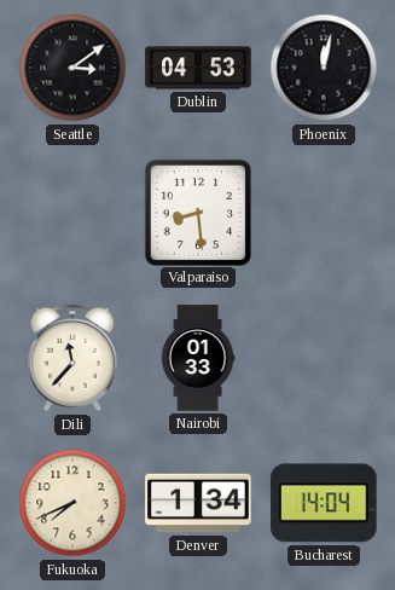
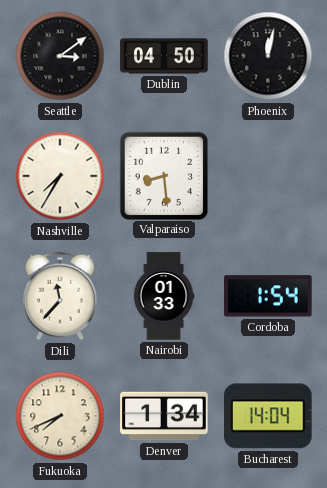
Dublin: 04:53 -> 04:50 (164, 56)
Nashville: none -> 7:35 (60, 176)
Cordoba: none -> 1:54 (268, 296)
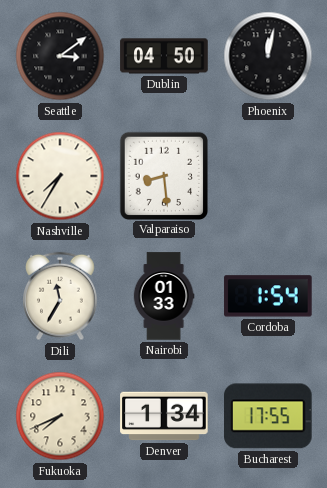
Dili: 11:37 -> 11:35 (61, 296)
Bucharest: 14:04 -> 17:55 (269, 416)
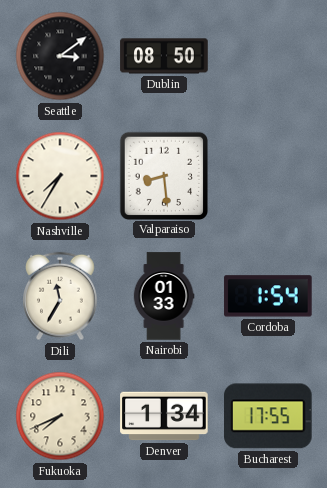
Dublin: 04:50 -> 08:50 (164, 56)
Phoenix: 12:02 -> none (268, 56)
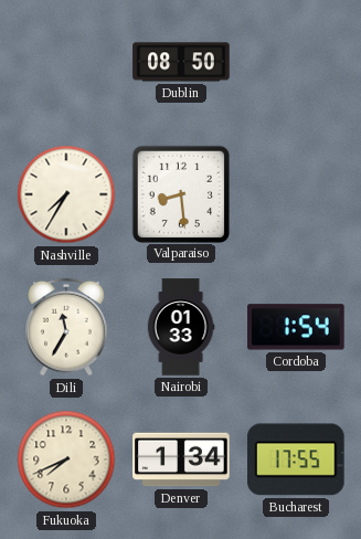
Seattle: 3:09 -> none (60, 56)
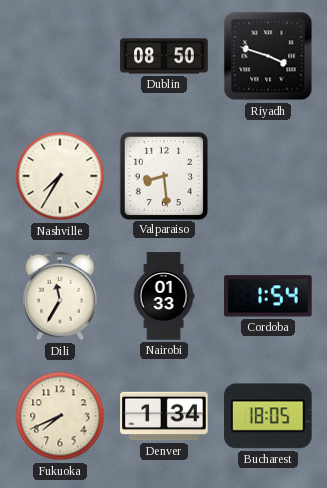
Riyadh: none -> 3:48 (268, 56)
Bucharest: 17:55 -> 18:05 (269, 416)
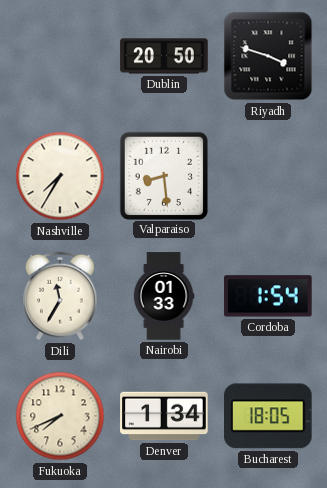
Dublin: 08:50 -> 20:50 (164, 56)
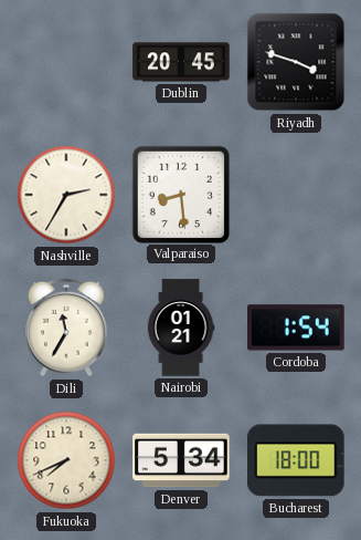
Dublin: 20:50 -> 20:45 (181, 62)
Nashville: 7:35 -> 2:35 (66, 195)
Nairobi: 01:33 -> 01:21 (181, 328)
Denver: 1:34 -> 5:34 (181, 460)
Bucharest: 18:05 -> 18:00 (297, 460)
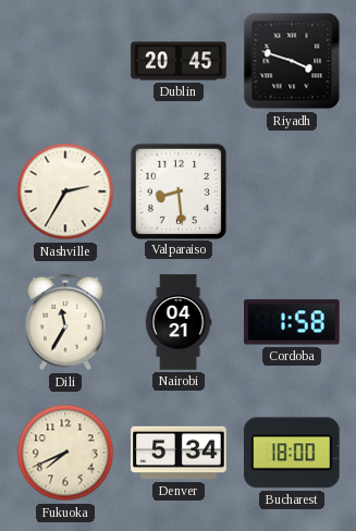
Nairobi: 01:21 -> 04:21 (179, 322)
Cordoba: 1:54 -> 1:58 (292, 322)
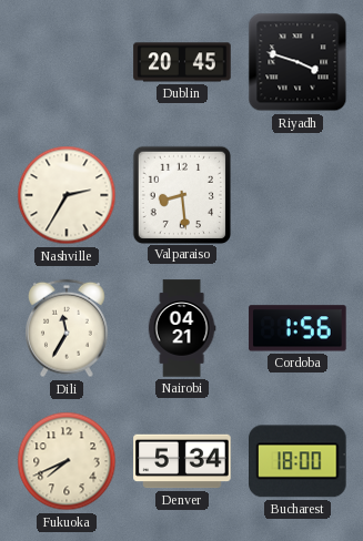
Cordoba: 1:58 -> 1:56 (298, 328)
